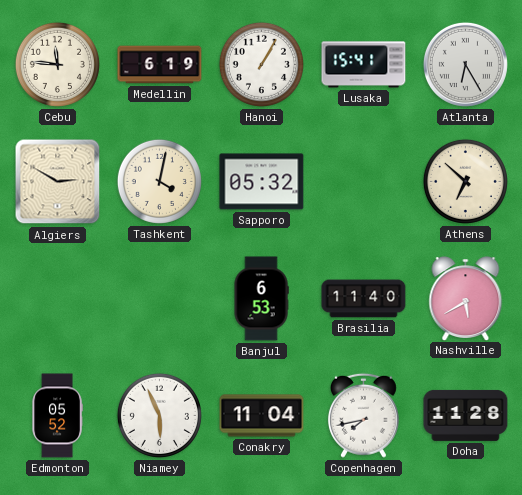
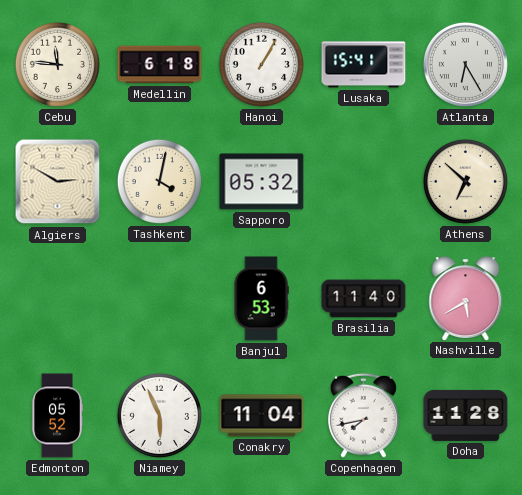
Medellin: 6:19 -> 6:18 (160, 65)
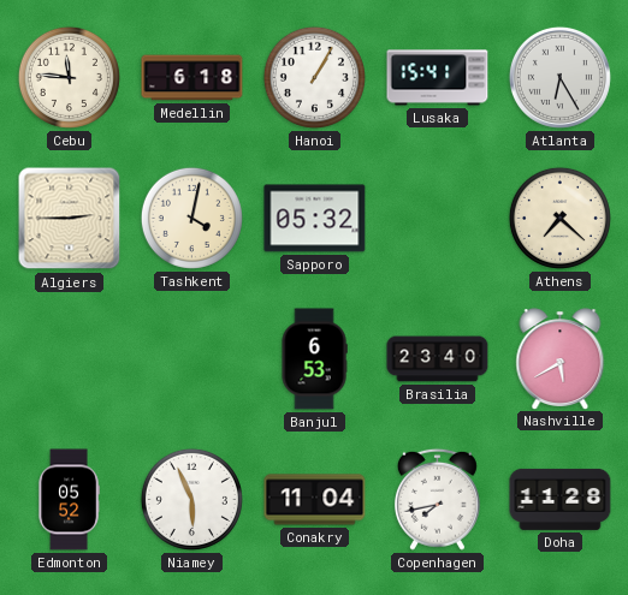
Algiers: 2:50 -> 2:45 (70, 219)
Athens: 6:52 -> 7:22 (559, 218)
Brasilia: 11:40 -> 23:40 (438, 359)
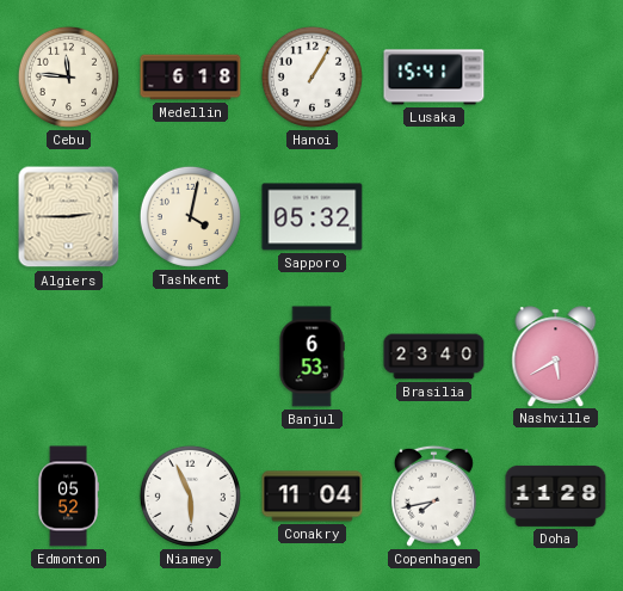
Atlanta: 6:25 -> none (559, 77)
Athens: 7:22 -> none (559, 218)
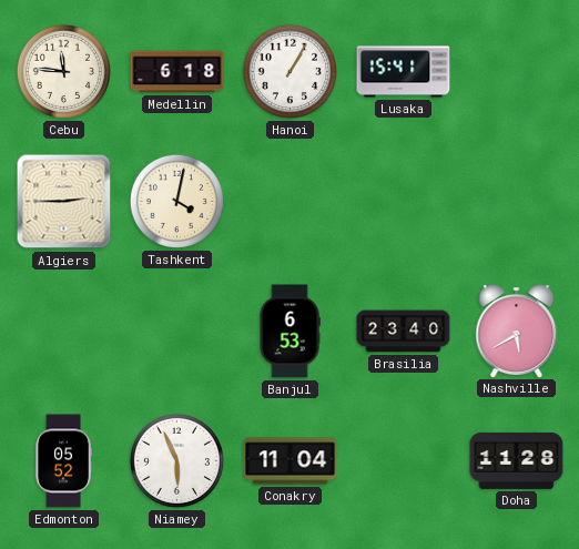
Sapporo: 05:32 -> none (313, 217)
Copenhagen: 7:43 -> none (433, 495)
